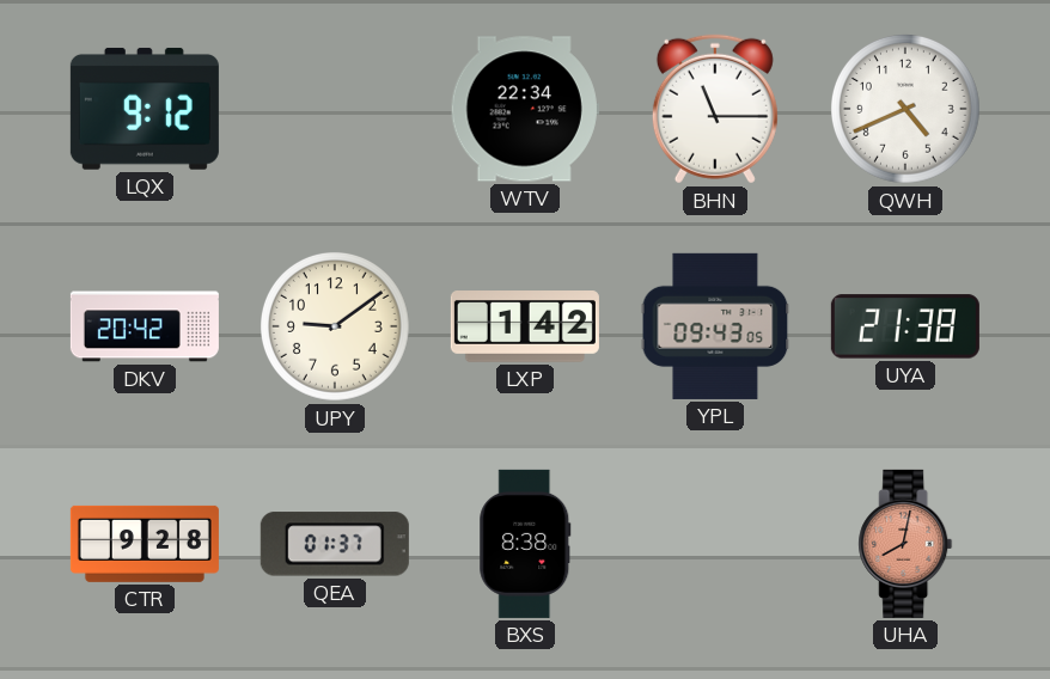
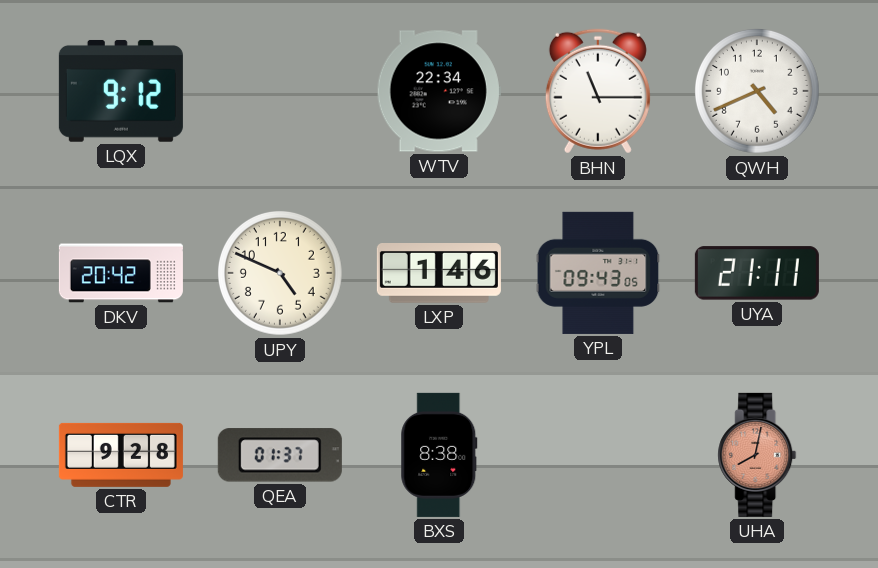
UPY: 9:09 -> 4:49 (281, 274)
LXP: 1:42 -> 1:46 (439, 274)
UYA: 21:38 -> 21:11 (757, 273)
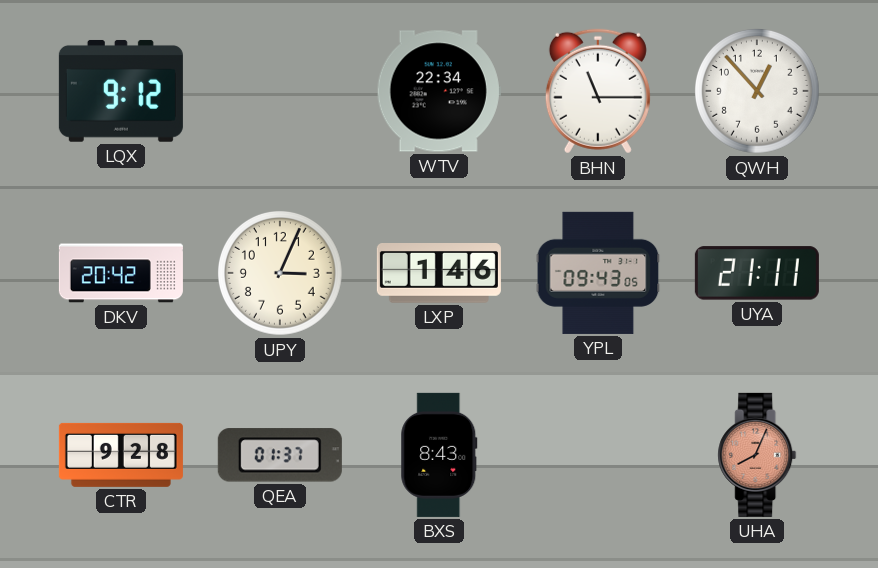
QWH: 4:41 -> 12:53 (758, 92)
UPY: 4:49 -> 3:04 (281, 274)
BXS: 8:38 -> 8:43 (439, 455)
UHA: 8:02 -> 8:04 (757, 455)
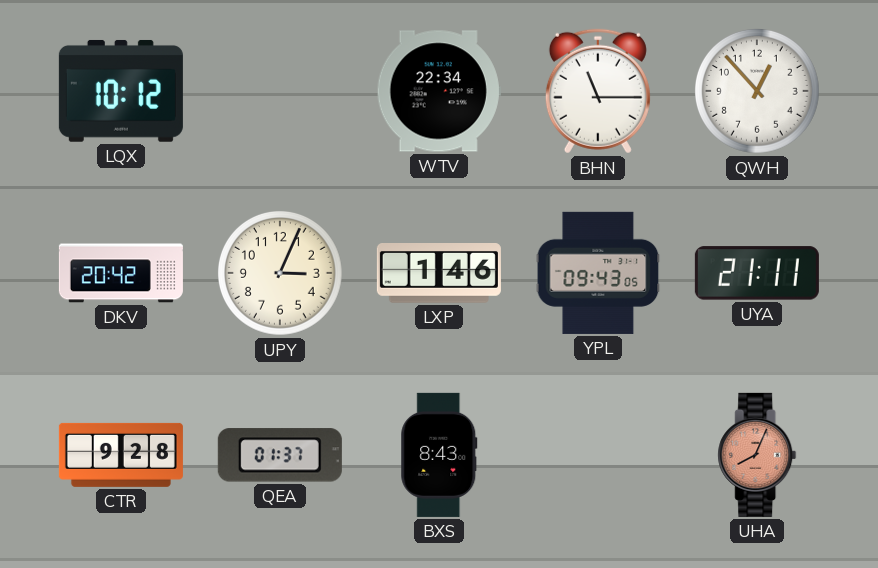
LQX: 9:12 -> 10:12 (121, 91)
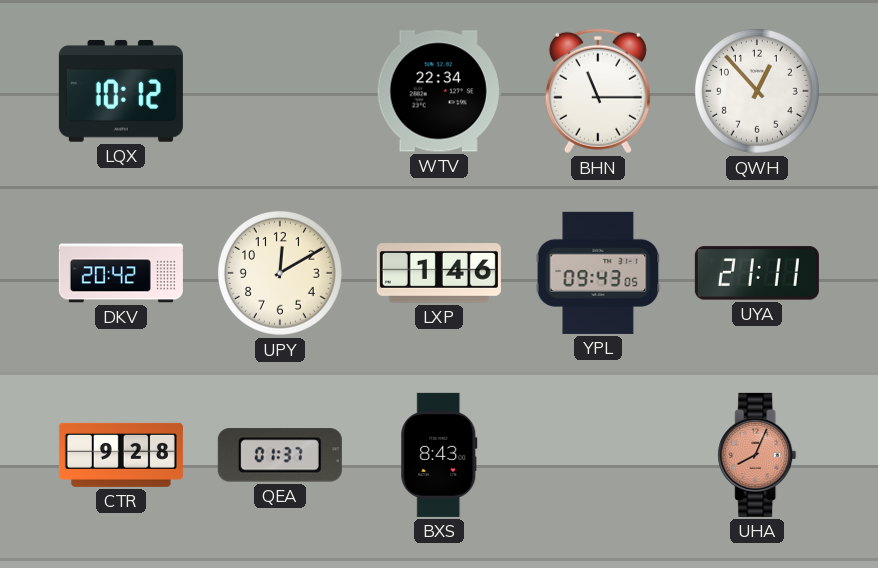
UPY: 3:04 -> 12:10 (281, 274)
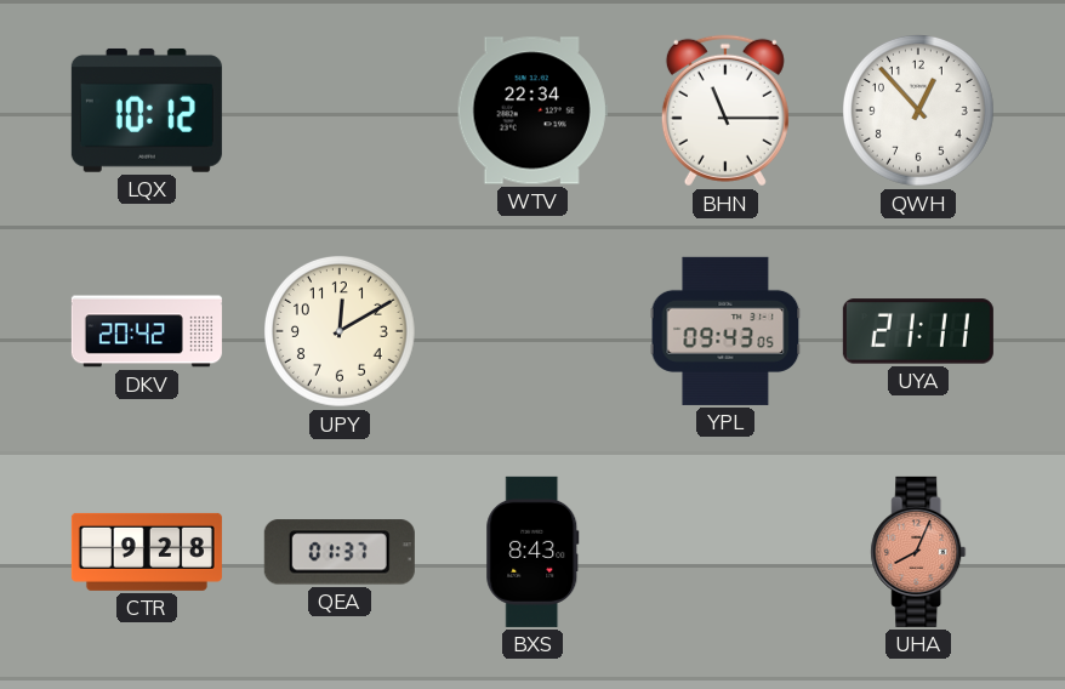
LXP: 1:46 -> none (439, 274)
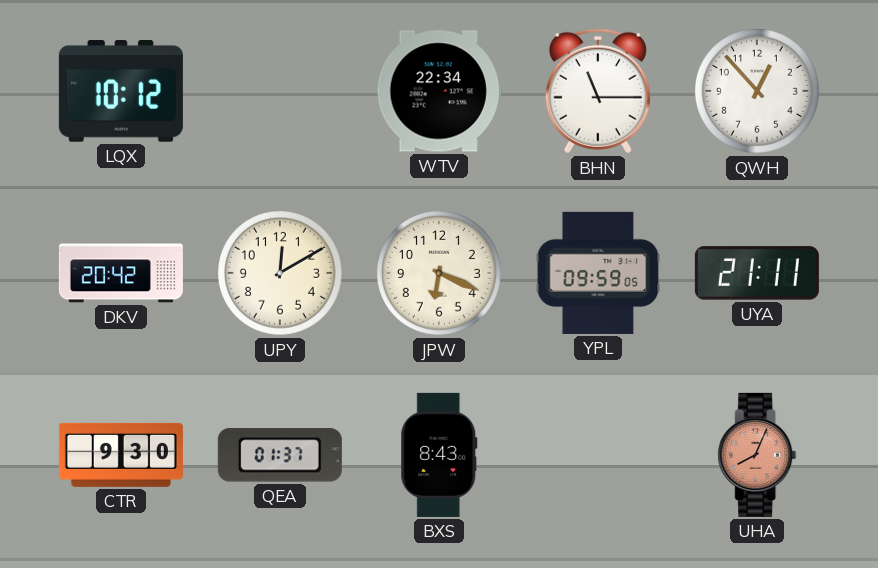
JPW: none -> 6:19 (440, 274)
YPL: 09:43 -> 09:59 (598, 273)
CTR: 9:28 -> 9:30 (121, 455)
